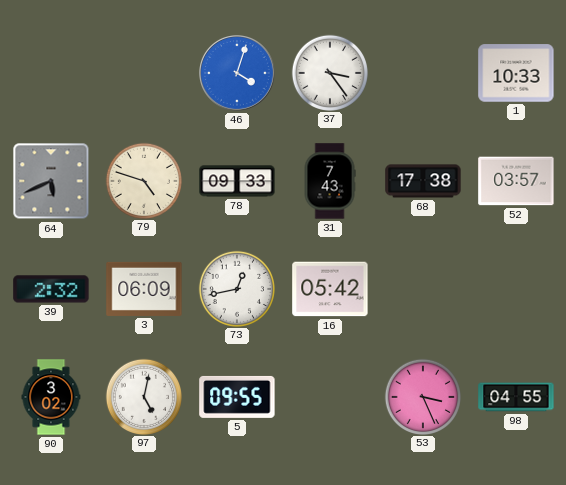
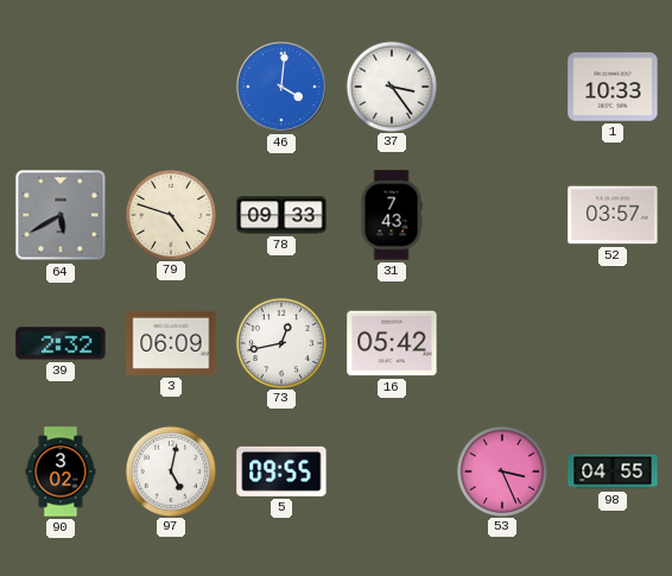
46: 4:03 -> 4:01 (283, 88)
64: 5:41 -> 5:40 (61, 215)
68: 17:38 -> none (423, 181)
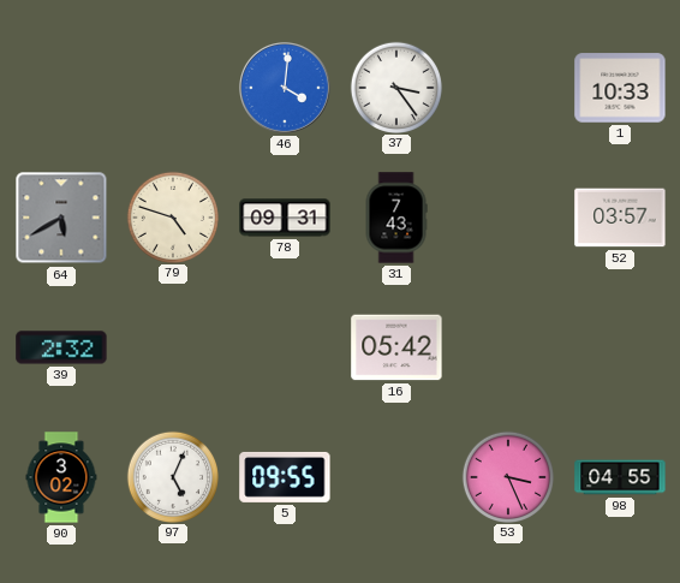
78: 09:33 -> 09:31 (285, 218)
3: 06:09 -> none (171, 343)
73: 12:43 -> none (280, 342)
97: 5:02 -> 5:04 (172, 476)
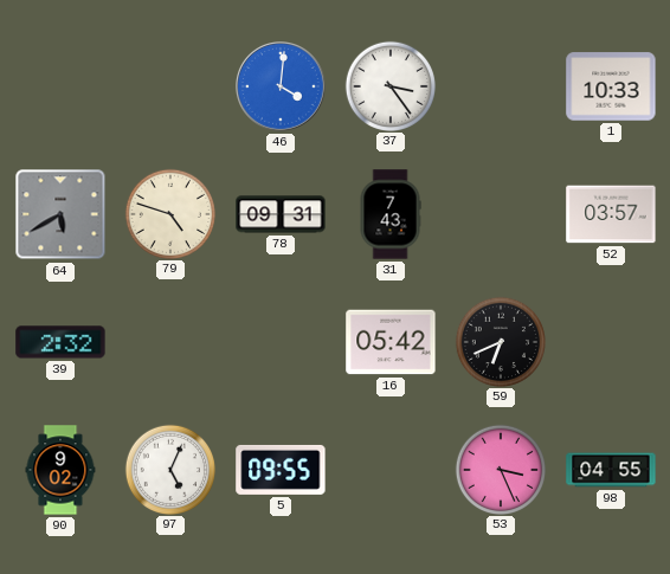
59: none -> 6:41 (500, 341)
90: 3:02 -> 9:02 (60, 470)
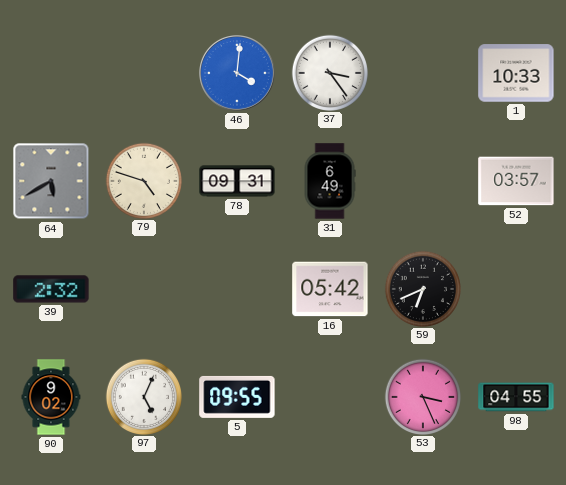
31: 7:43 -> 6:49 (330, 181)
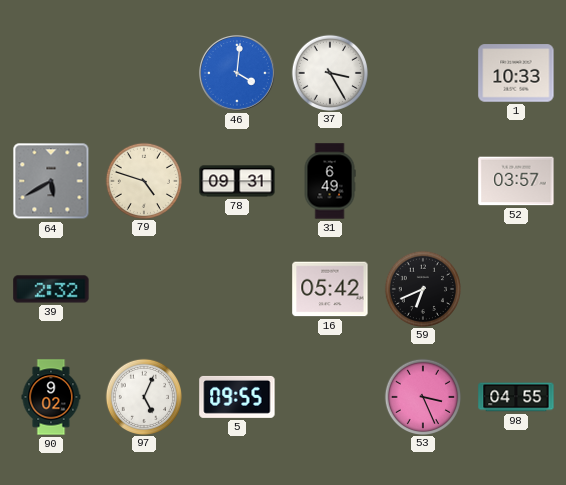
37: 3:24 -> 3:25 (329, 72)
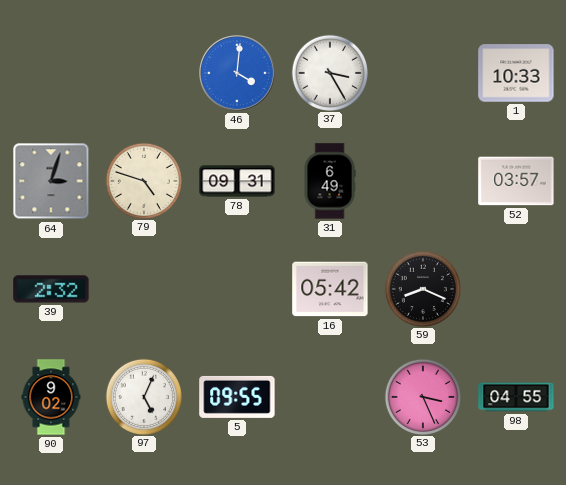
64: 5:40 -> 3:03 (51, 181)
59: 6:41 -> 8:19 (422, 288)
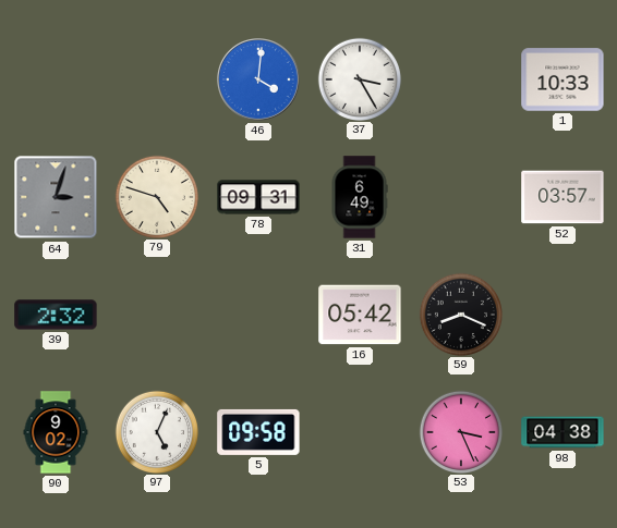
5: 09:55 -> 09:58 (258, 432)
98: 04:55 -> 04:38 (562, 432)
